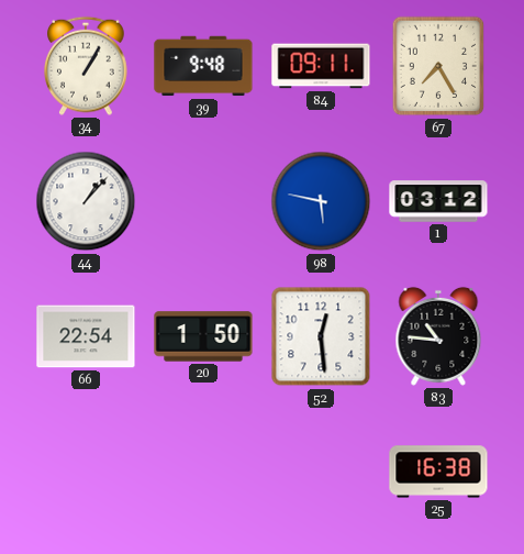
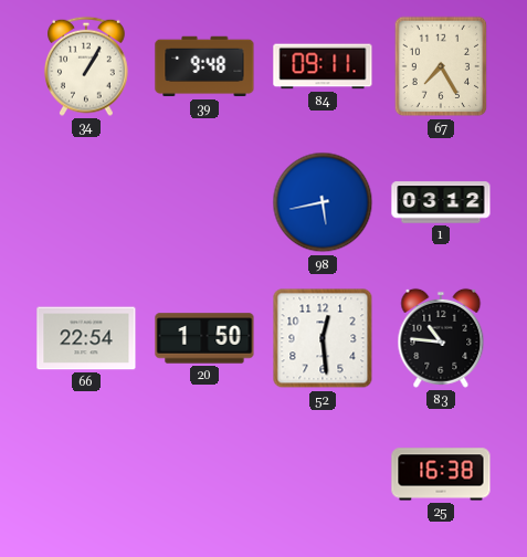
44: 1:07 -> none (86, 201)
98: 5:47 -> 5:43 (323, 202)
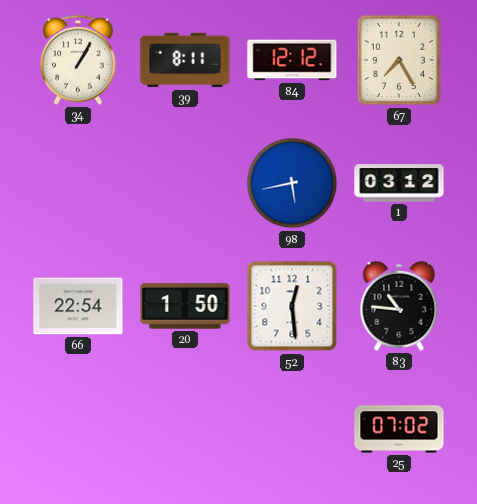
39: 9:48 -> 8:11 (185, 60)
84: 09:11 -> 12:12 (292, 60)
25: 16:38 -> 07:02 (399, 429)
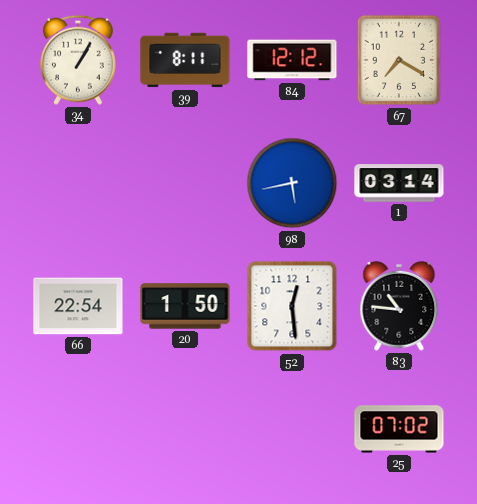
67: 7:25 -> 7:20 (399, 60)
1: 03:12 -> 03:14 (399, 183)
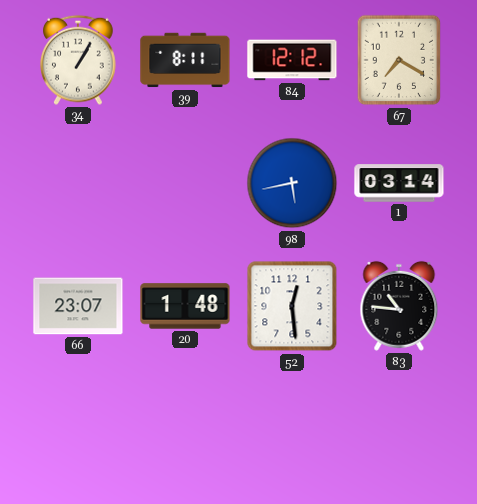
66: 22:54 -> 23:07 (78, 306)
20: 1:50 -> 1:48 (185, 306)
25: 07:02 -> none (399, 429)
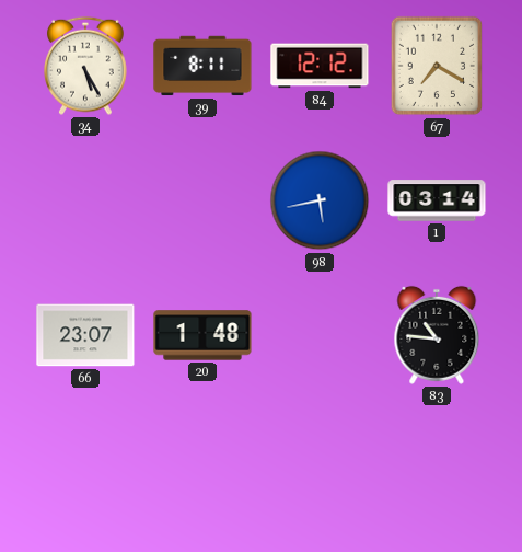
34: 1:05 -> 5:25 (86, 66)
52: 12:29 -> none (292, 306)
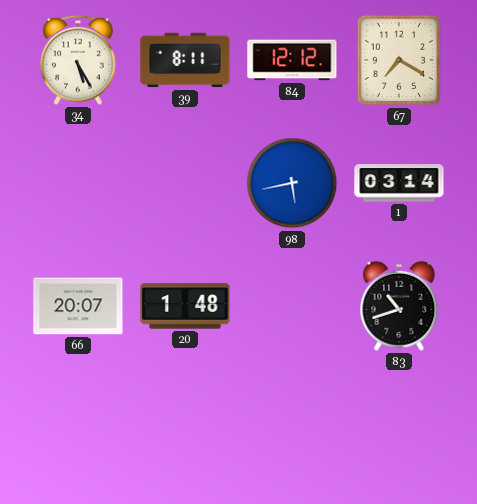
66: 23:07 -> 20:07 (78, 306)
83: 10:46 -> 10:42 (399, 306)
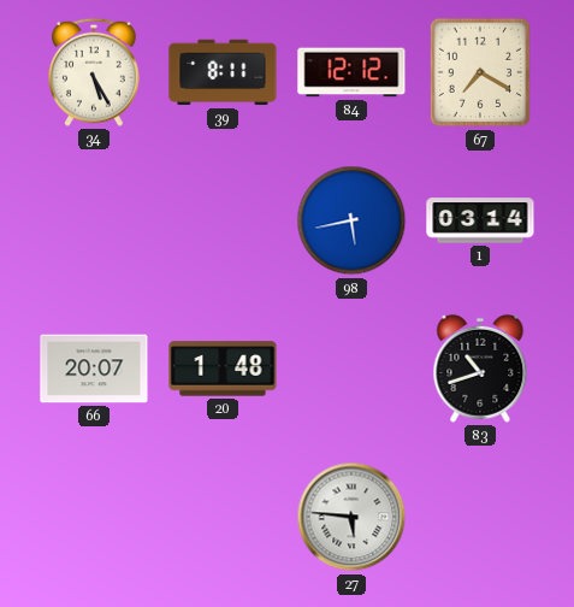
27: none -> 5:46 (351, 517)
